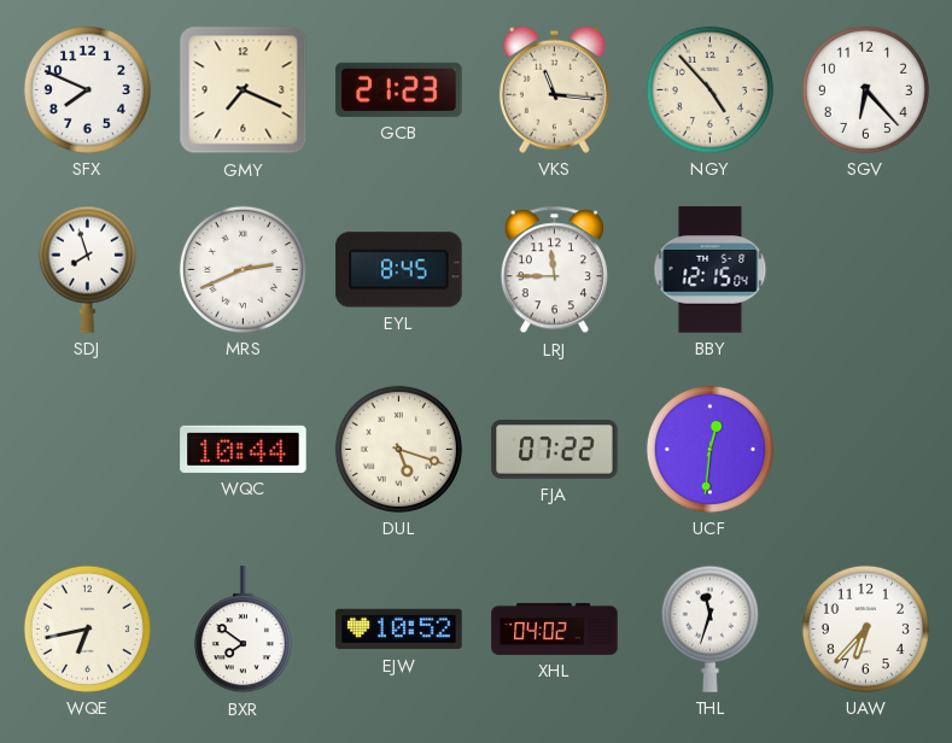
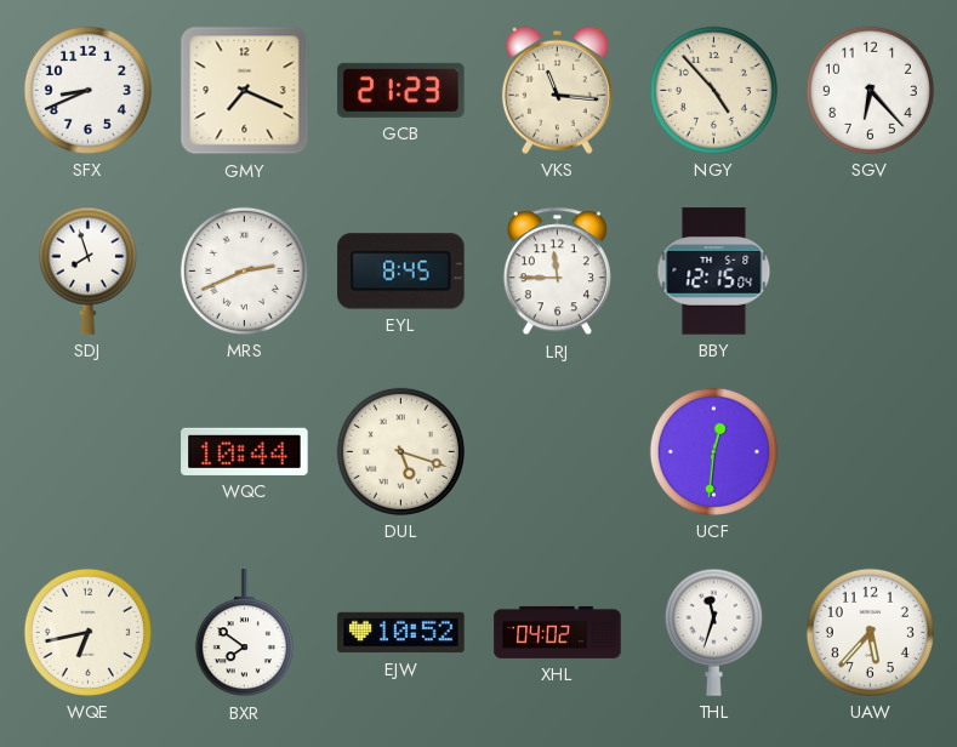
SFX: 7:49 -> 8:41 (87, 90)
FJA: 07:22 -> none (555, 450)
UAW: 6:37 -> 5:37 (870, 632)
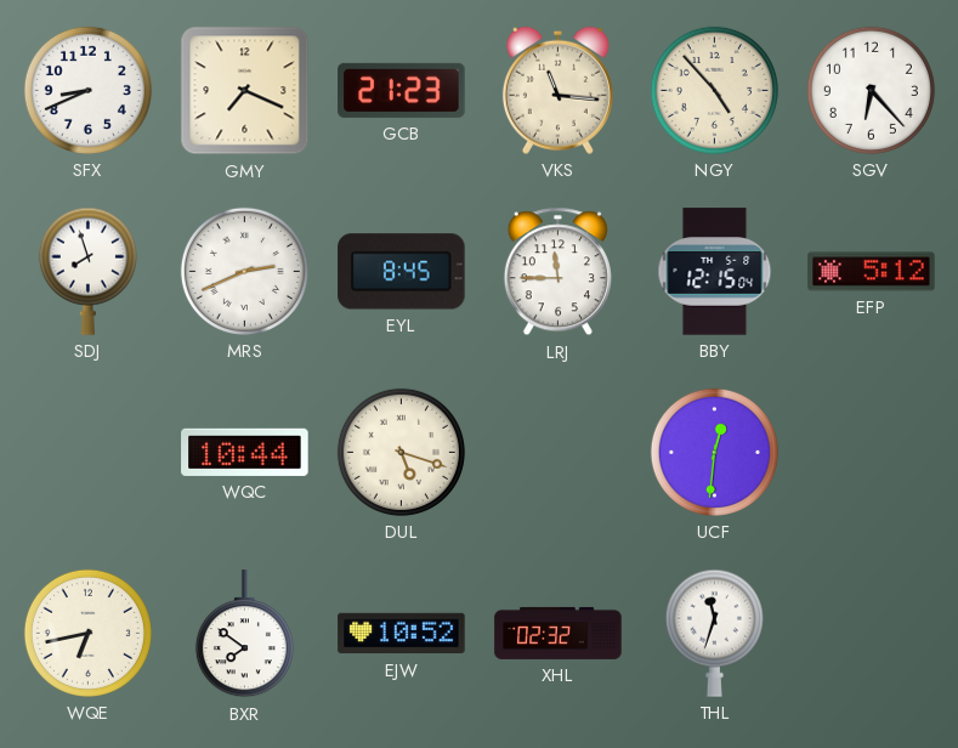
EFP: none -> 5:12 (872, 272)
XHL: 04:02 -> 02:32 (559, 633)
UAW: 5:37 -> none (870, 632)
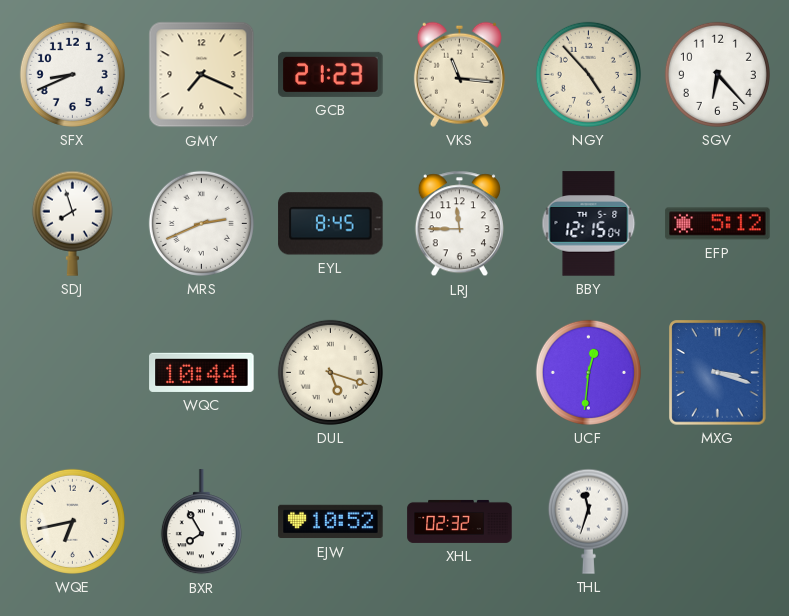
MXG: none -> 3:18 (718, 373)
BXR: 7:51 -> 7:55 (201, 522)
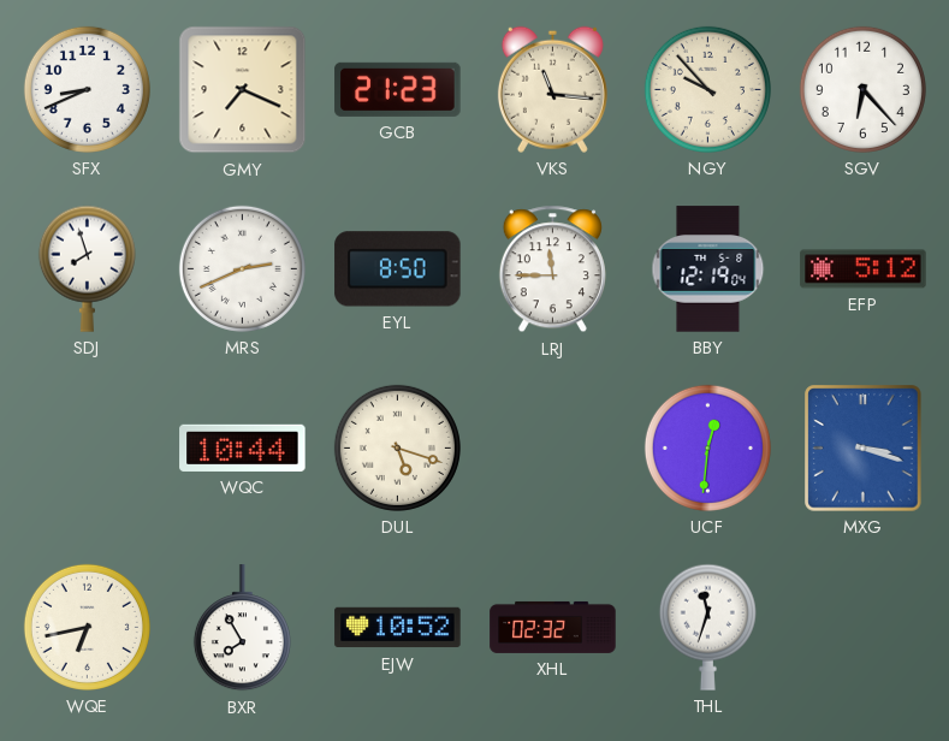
NGY: 4:53 -> 9:53 (707, 89)
EYL: 8:45 -> 8:50 (398, 269)
BBY: 12:15 -> 12:19 (708, 269)
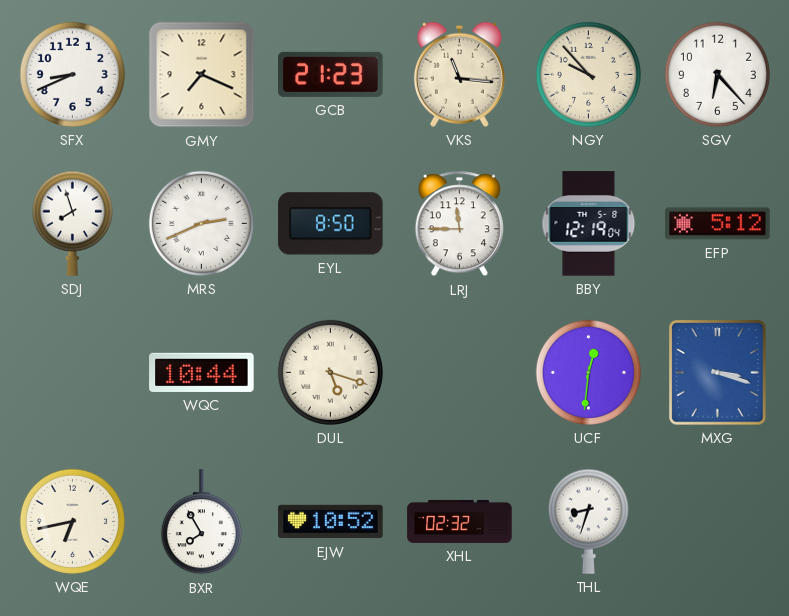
THL: 11:33 -> 8:33 (588, 521)
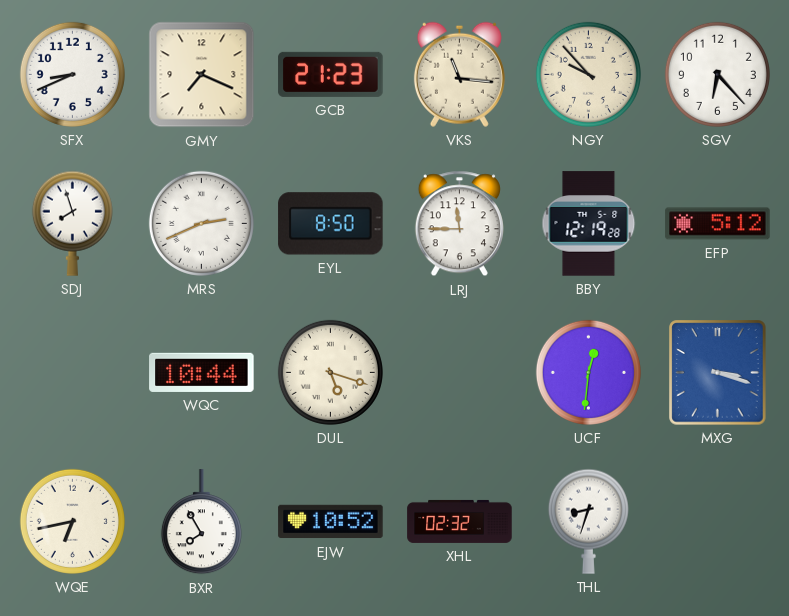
BBY: 12:19:04 -> 12:19:28 (589, 224)
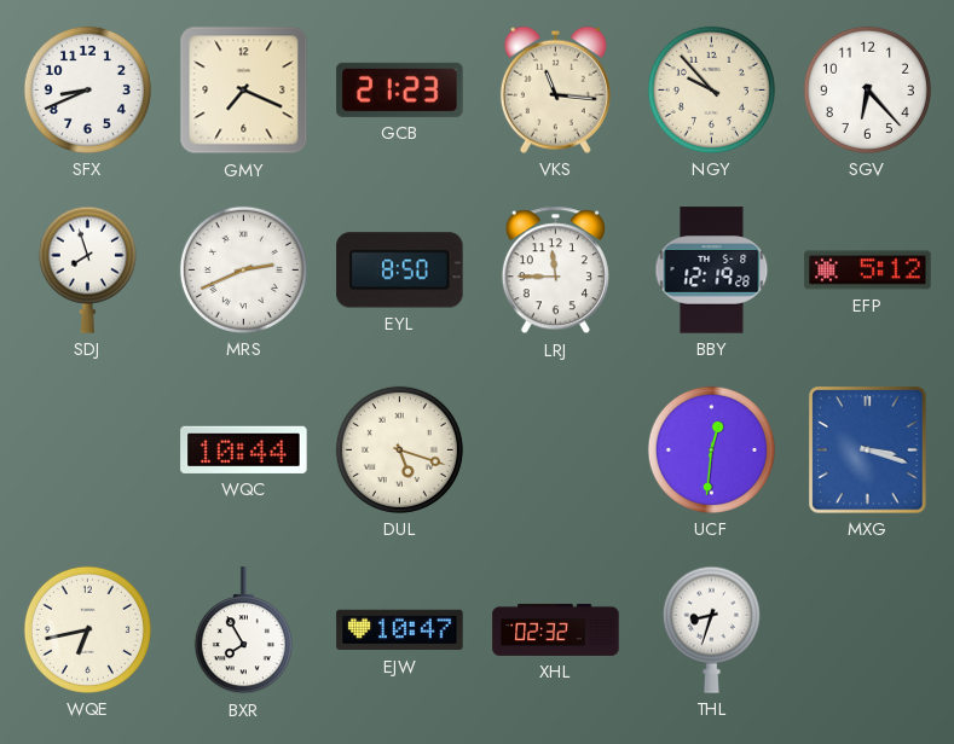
EJW: 10:52 -> 10:47 (400, 630)
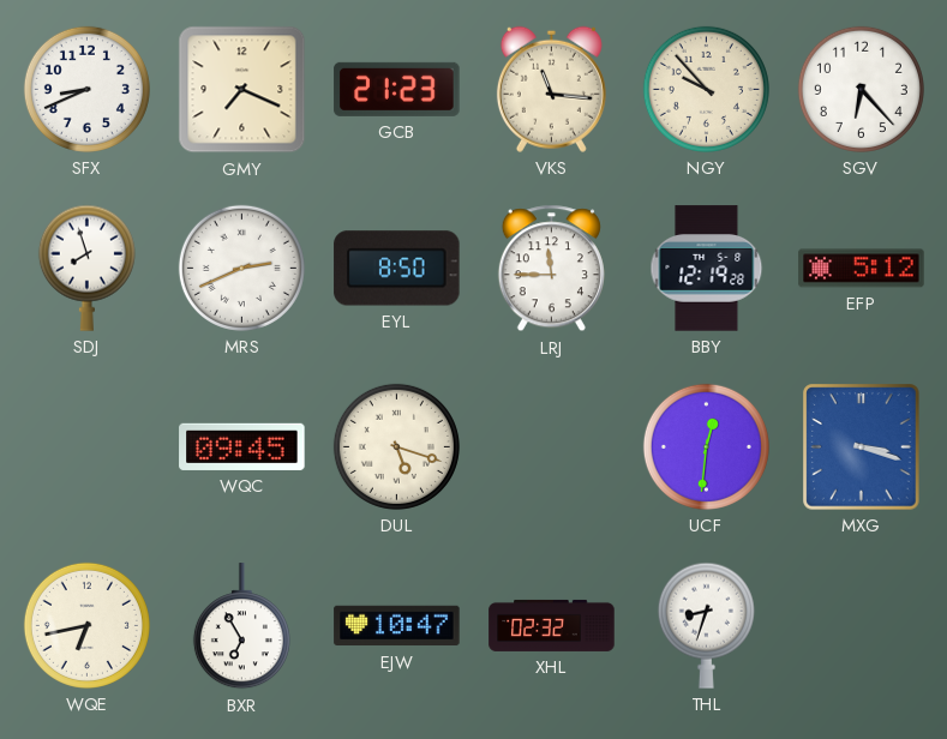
WQC: 10:44 -> 09:45 (242, 446)
BXR: 7:55 -> 6:55 (241, 626)
